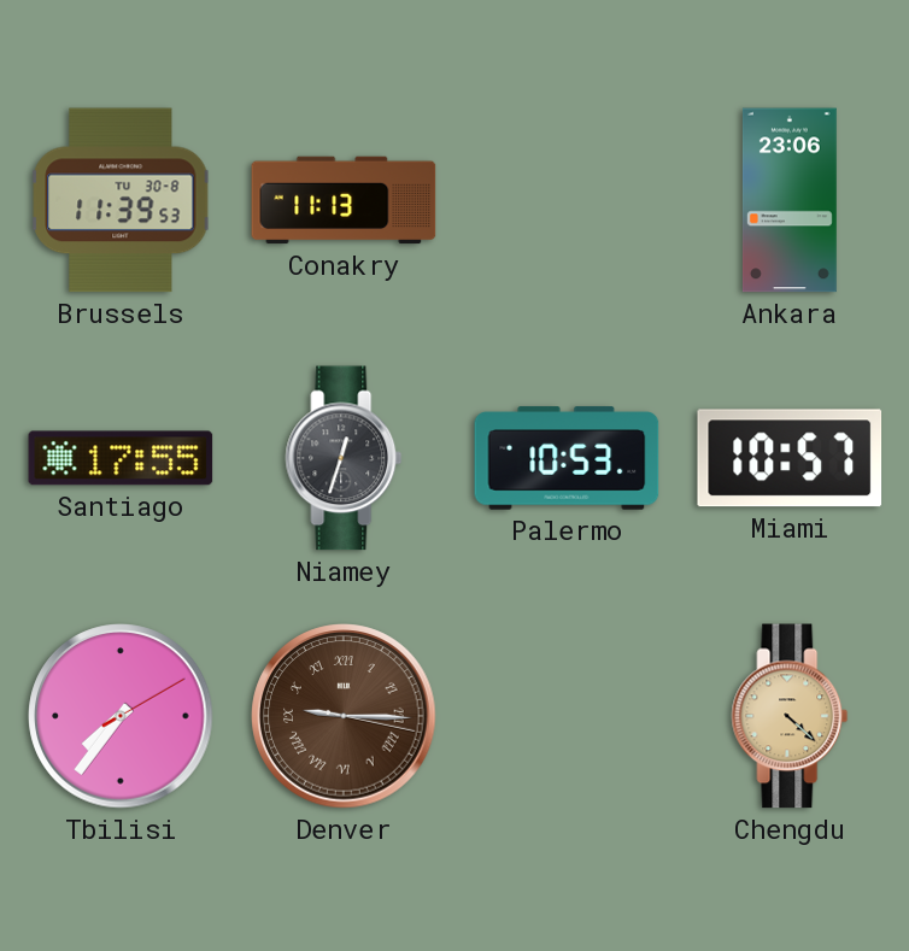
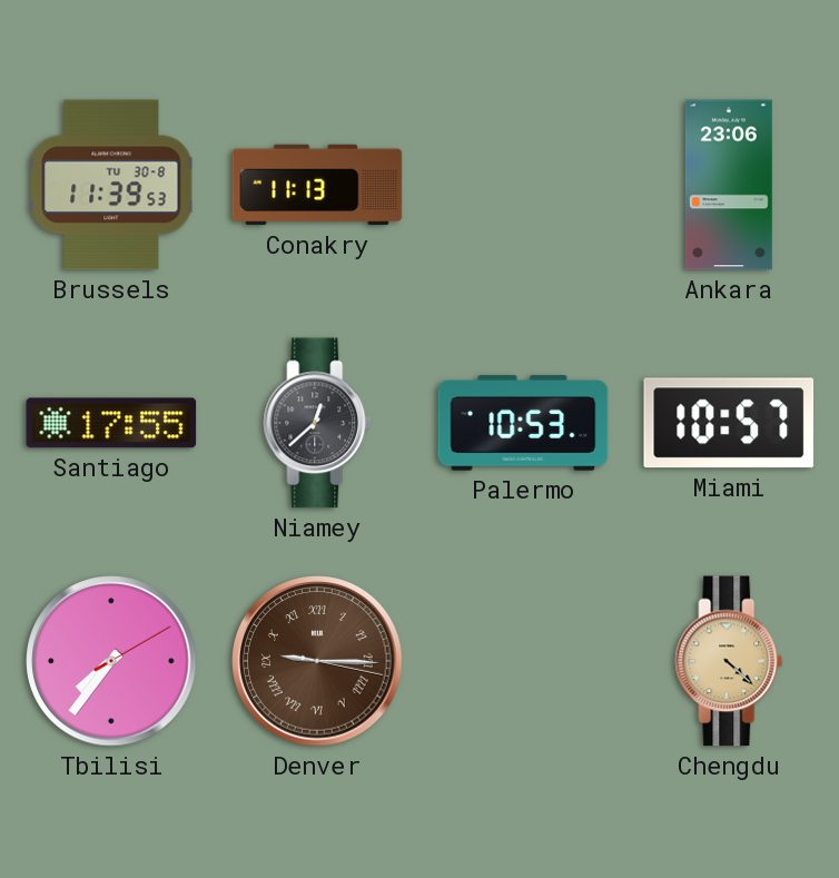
Niamey: 12:33 -> 12:38 (317, 423)
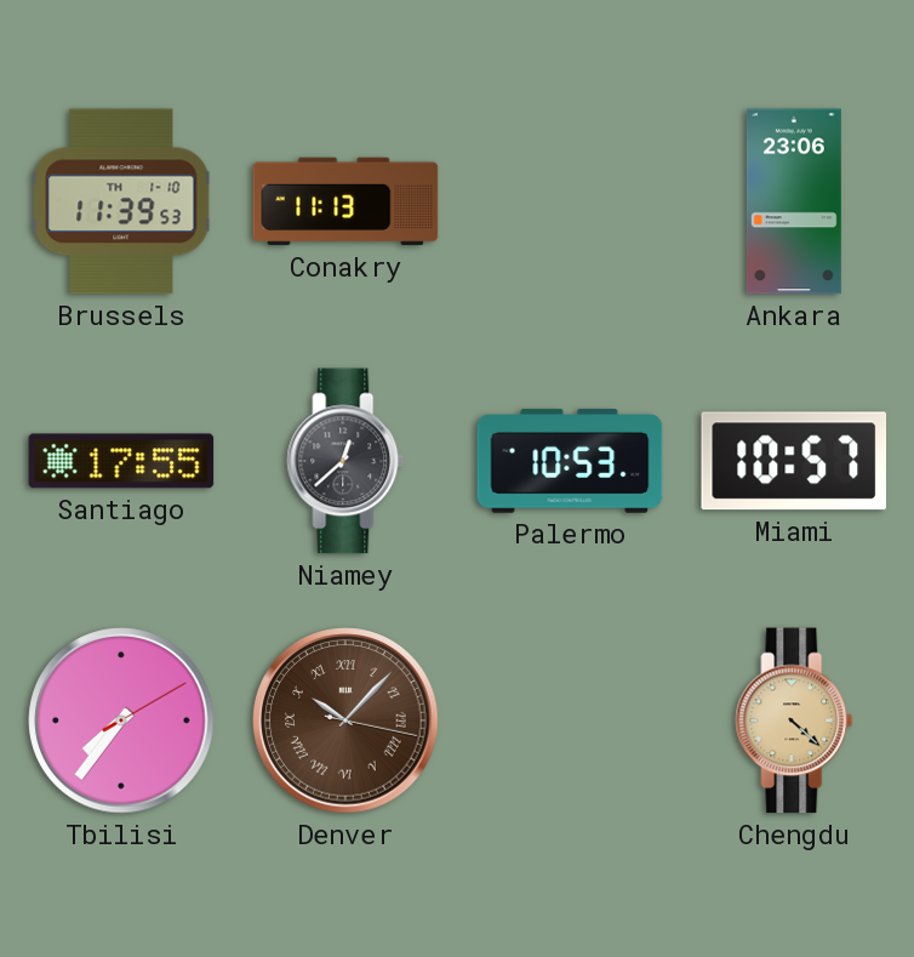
Brussels date: TU 30-8 -> TH 1-10 (121, 201)
Denver: 9:15 -> 10:07 (345, 720)
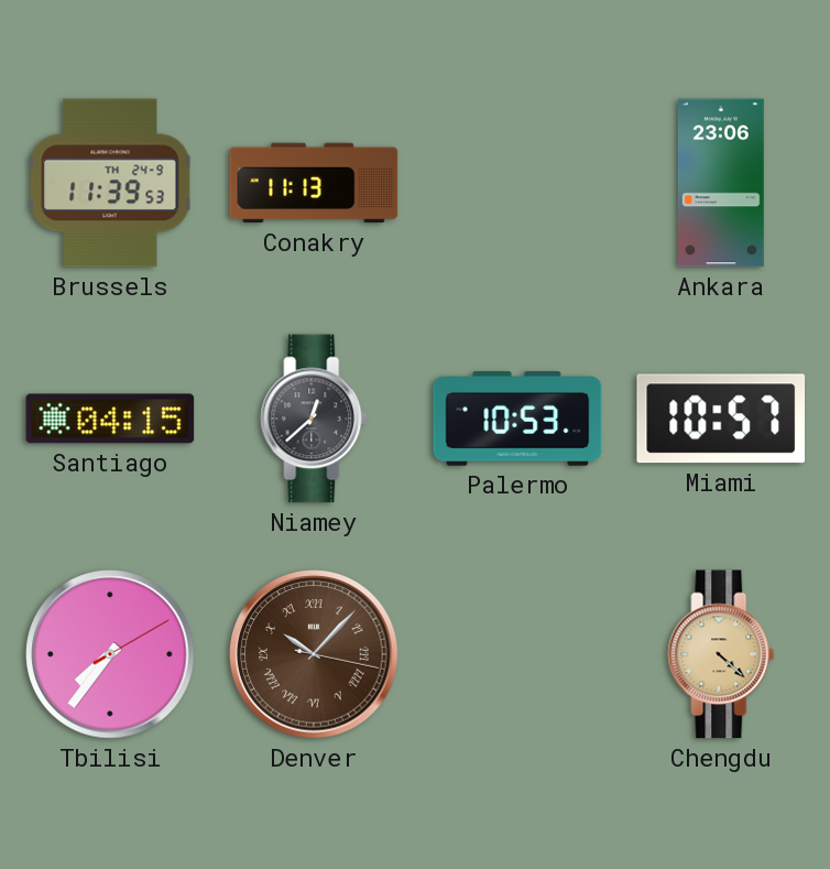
Brussels date: TH 1-10 -> TH 24-9 (110, 183)
Santiago: 17:55 -> 04:15 (110, 419)
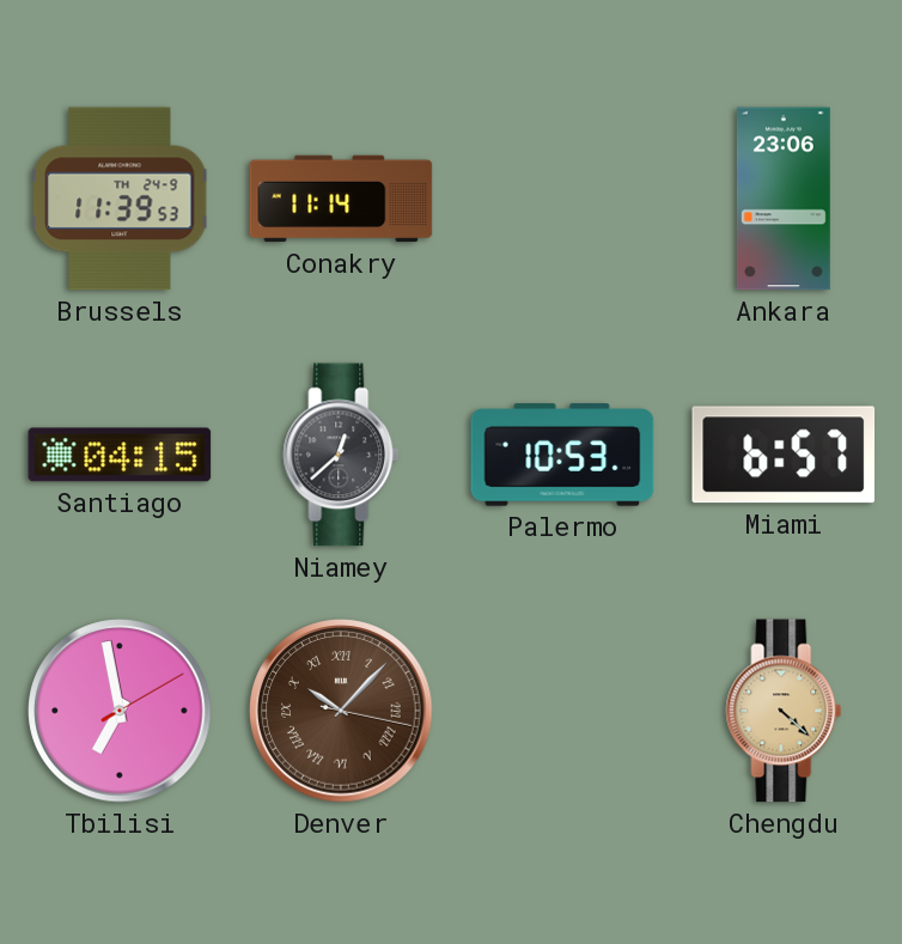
Conakry: 11:13 -> 11:14 (341, 199)
Miami: 10:57 -> 6:57 (784, 455)
Tbilisi: 7:36 -> 6:58 (120, 711)
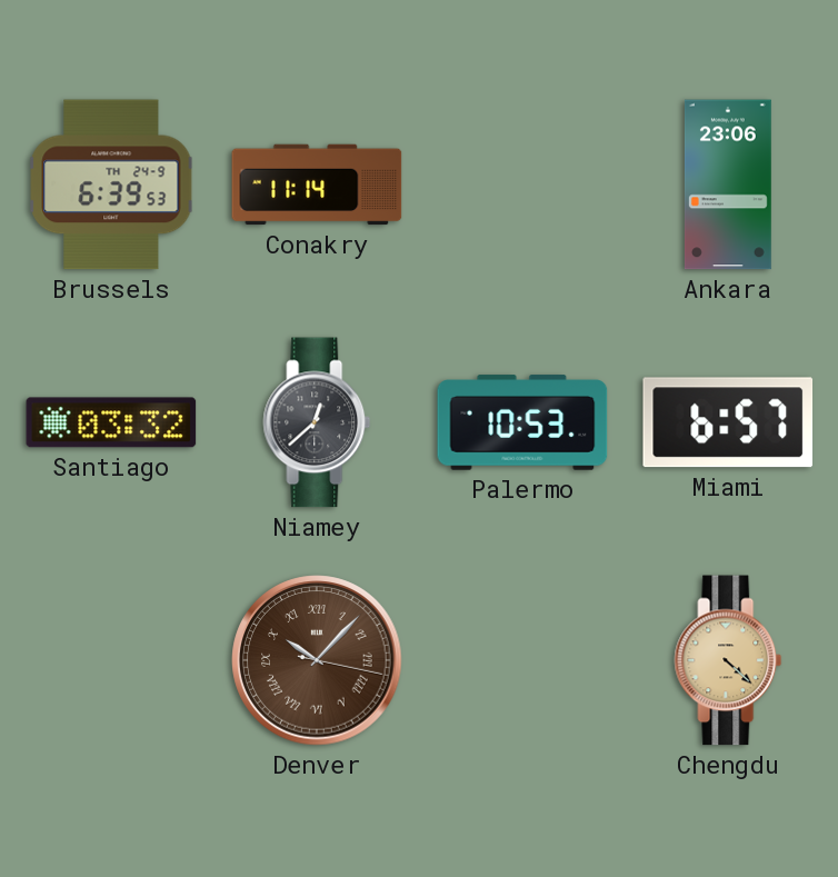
Brussels: 11:39 -> 6:39 (111, 185)
Santiago: 04:15 -> 03:32 (111, 422)
Tbilisi: 6:58 -> none (120, 711)
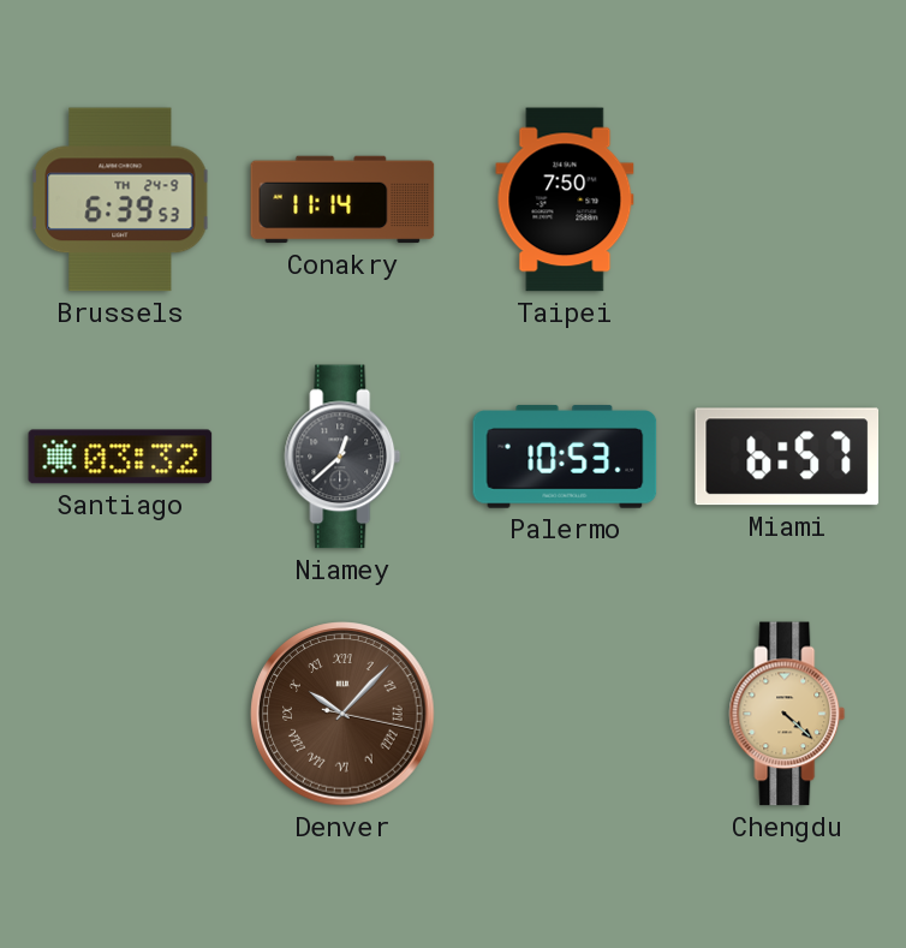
Taipei: none -> 7:50 (565, 199)
Ankara: 23:06 -> none (728, 185)
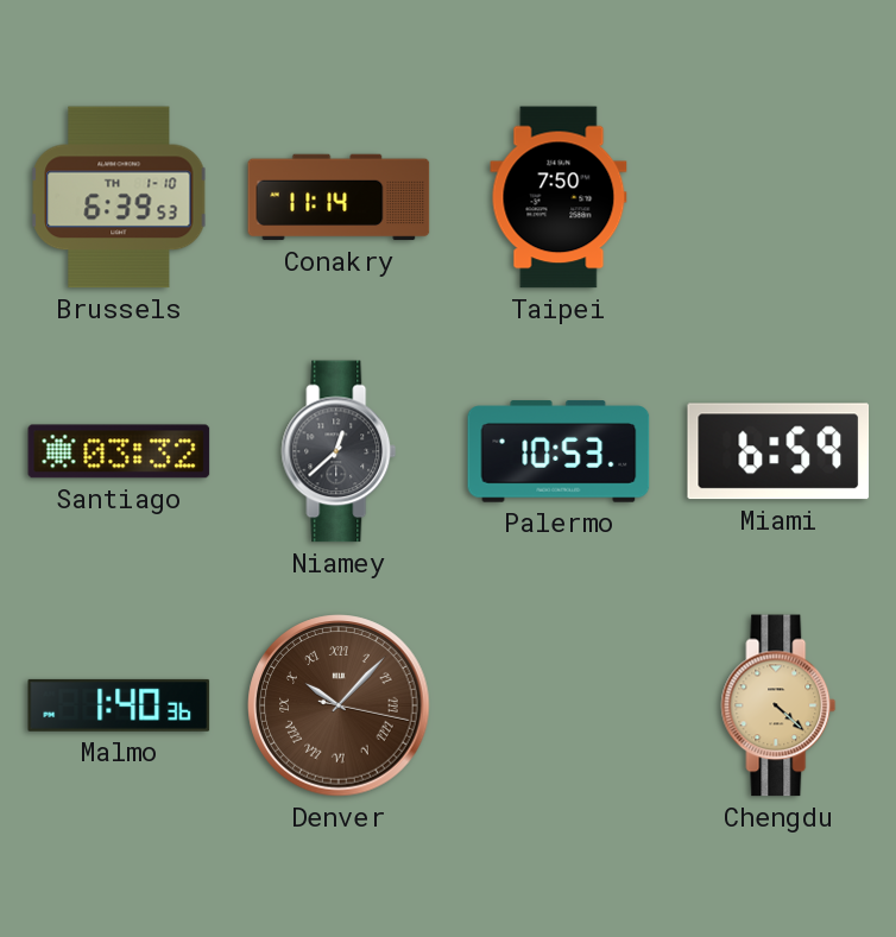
Brussels date: TH 24-9 -> TH 1-10 (119, 197)
Miami: 6:57 -> 6:59 (778, 451)
Malmo: none -> 1:40 (119, 705)
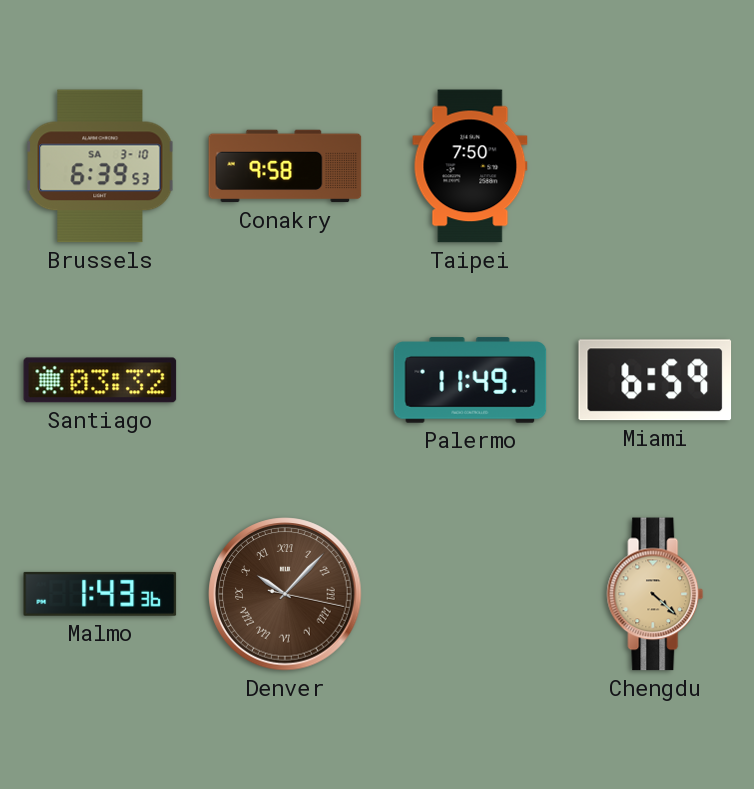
Brussels date: TH 1-10 -> SA 3-10 (100, 166)
Conakry: 11:14 -> 9:58 (285, 166)
Niamey: 12:38 -> none (339, 451)
Palermo: 10:53 -> 11:49 (470, 380)
Malmo: 1:40 -> 1:43 (100, 594)
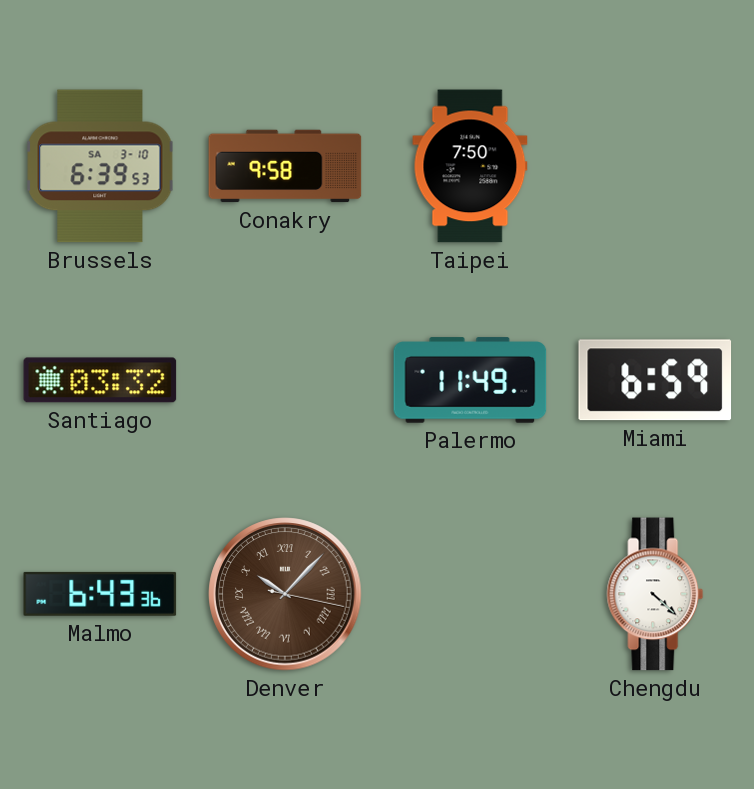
Malmo: 1:43 -> 6:43 (100, 594)
Chengdu dial: champagne -> white (655, 594)
